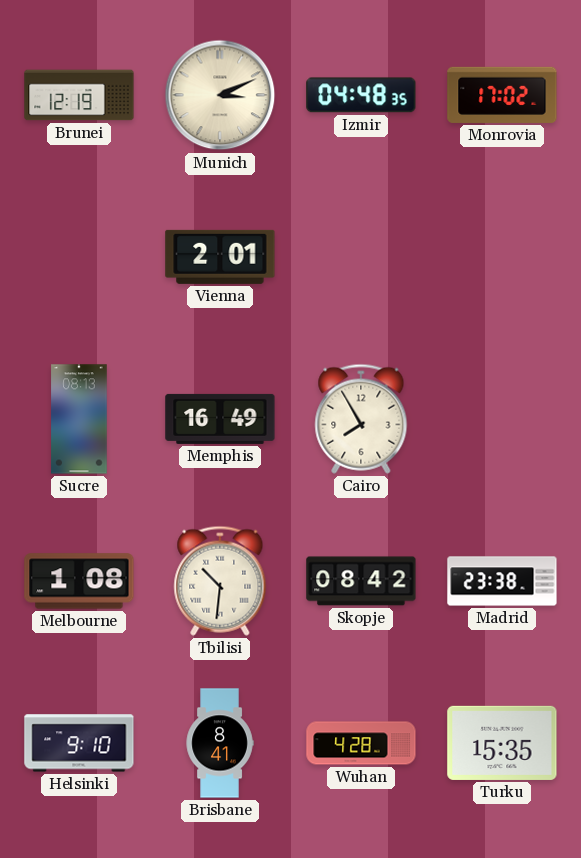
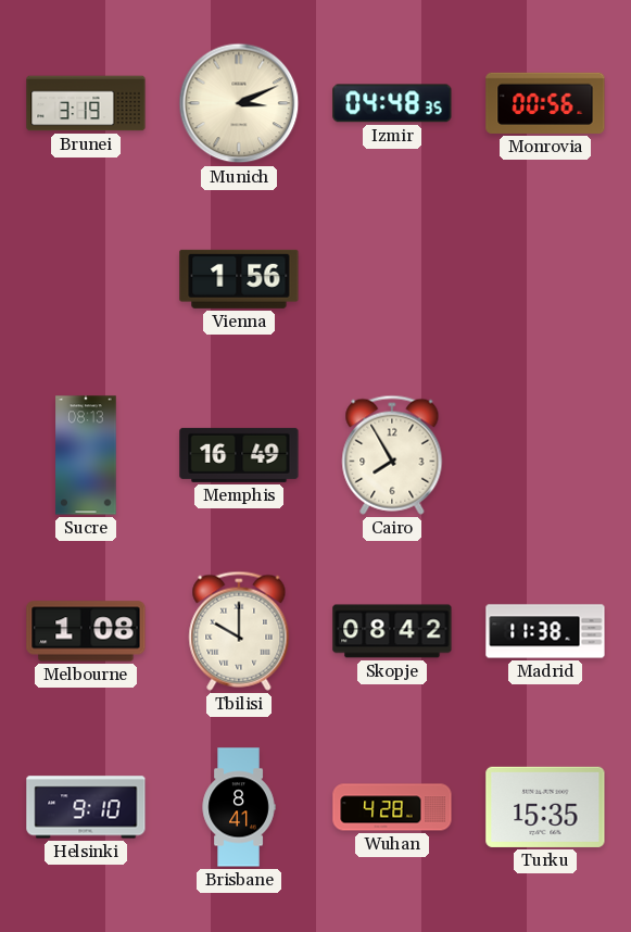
Brunei: 12:19 -> 3:19 (86, 103)
Monrovia: 17:02 -> 00:56 (545, 103)
Vienna: 2:01 -> 1:56 (239, 279)
Tbilisi: 10:31 -> 10:00 (239, 631)
Madrid: 23:38 -> 11:38 (545, 631)
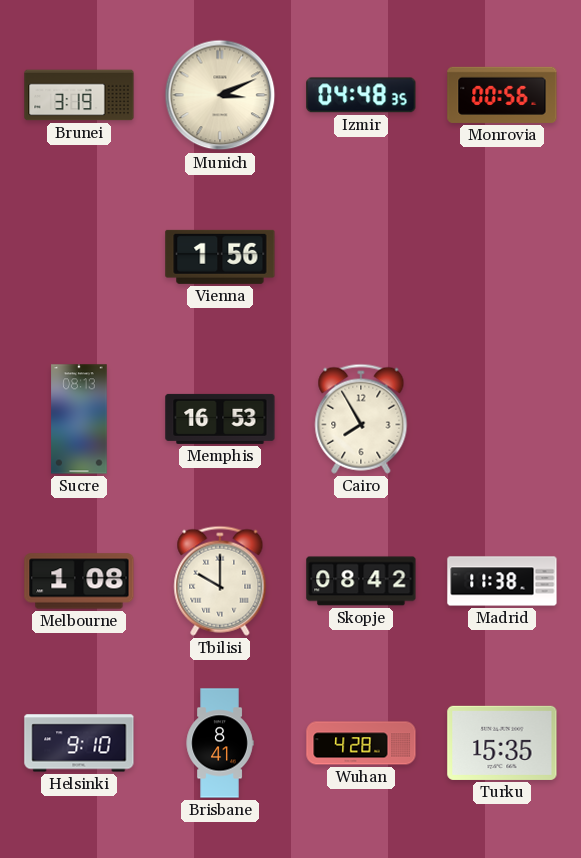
Memphis: 16:49 -> 16:53 (220, 419)
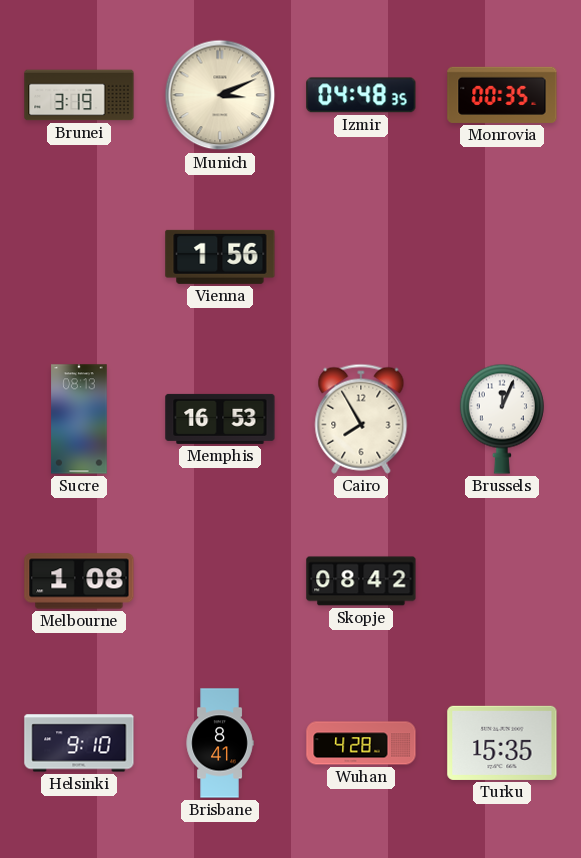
Monrovia: 00:56 -> 00:35 (502, 95)
Brussels: none -> 12:04 (502, 419)
Tbilisi: 10:00 -> none (220, 581)
Madrid: 11:38 -> none (502, 581)
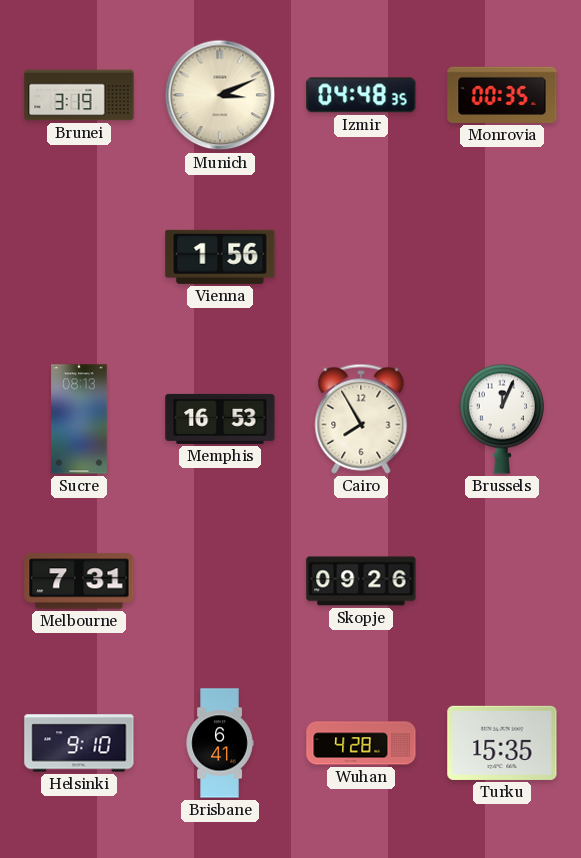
Melbourne: 1:08 -> 7:31 (79, 581)
Skopje: 08:42 -> 09:26 (361, 581)
Brisbane: 8:41 -> 6:41 (220, 743)
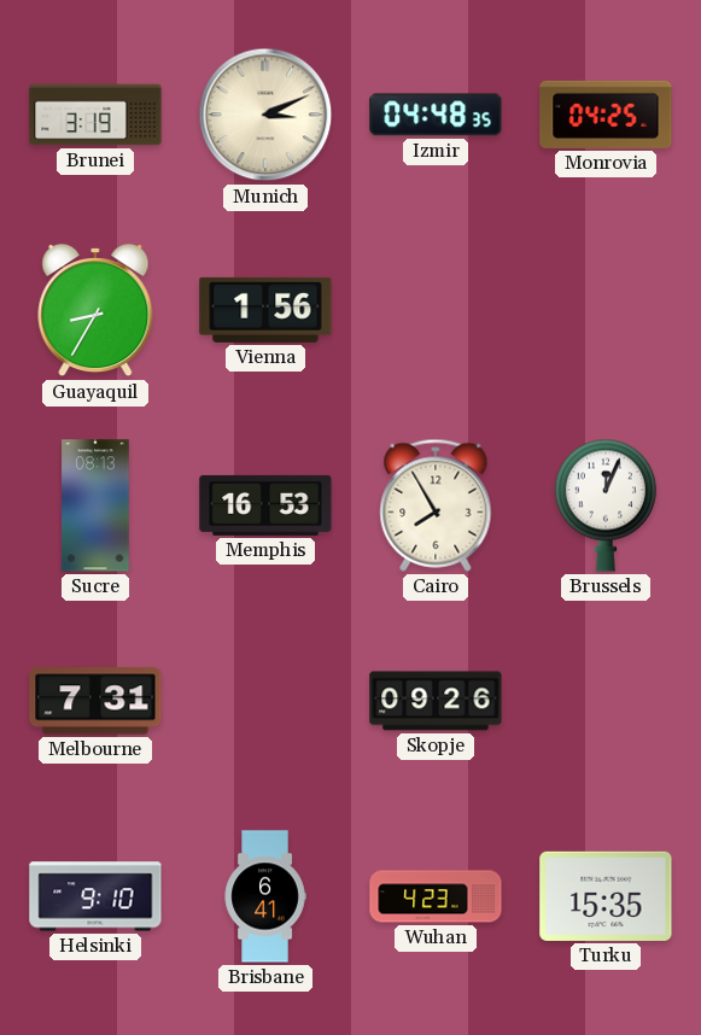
Monrovia: 00:35 -> 04:25 (606, 115)
Guayaquil: none -> 8:35 (95, 310)
Wuhan: 4:28 -> 4:23 (436, 896)
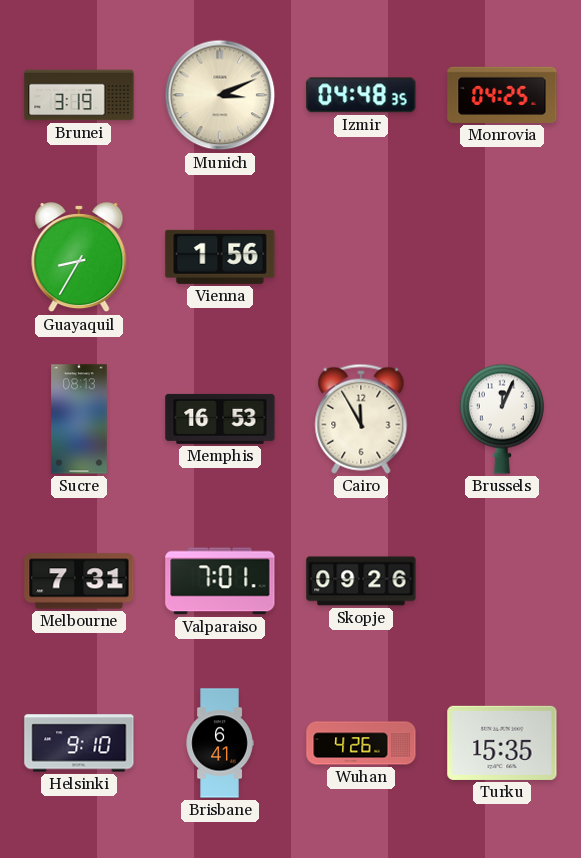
Cairo: 7:55 -> 11:55 (361, 419)
Valparaiso: none -> 7:01 (220, 581)
Wuhan: 4:23 -> 4:26 (361, 743)
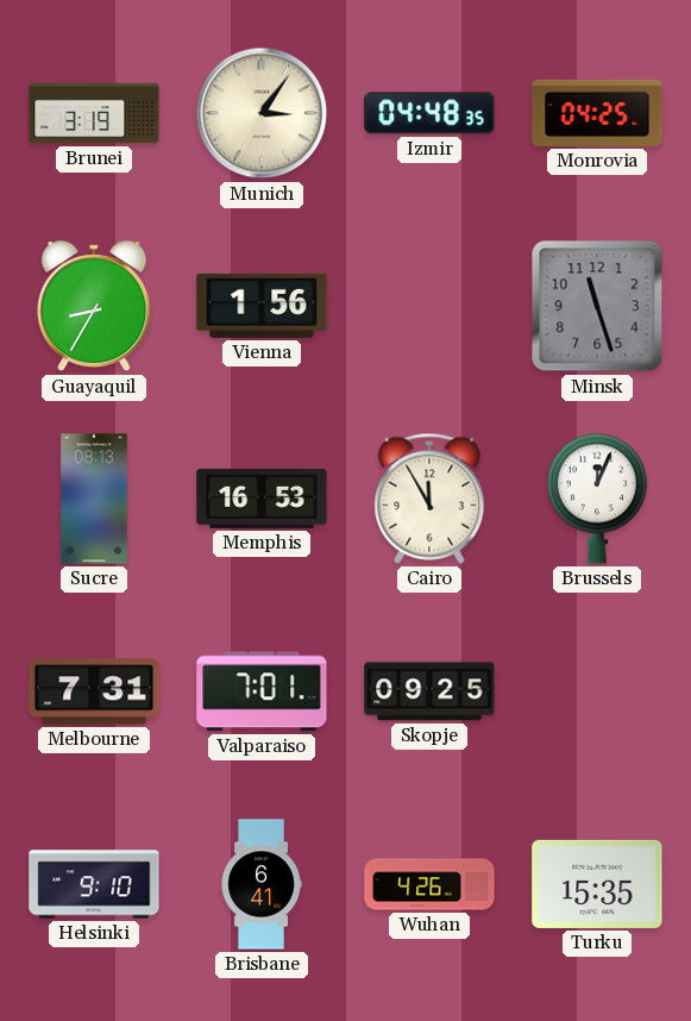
Munich: 3:11 -> 3:06 (262, 113)
Minsk: none -> 11:27 (597, 306)
Skopje: 09:26 -> 09:25 (429, 691)
